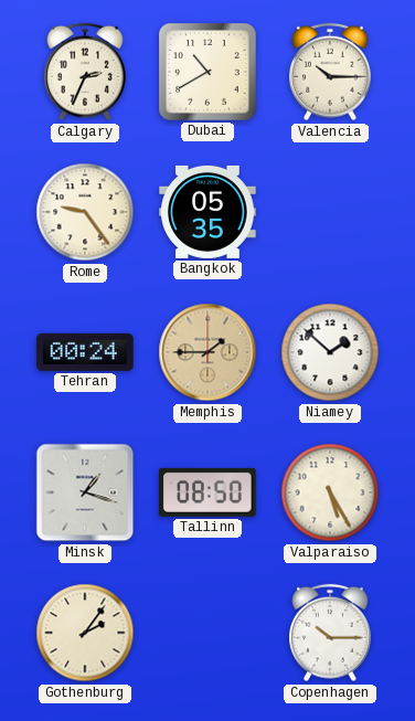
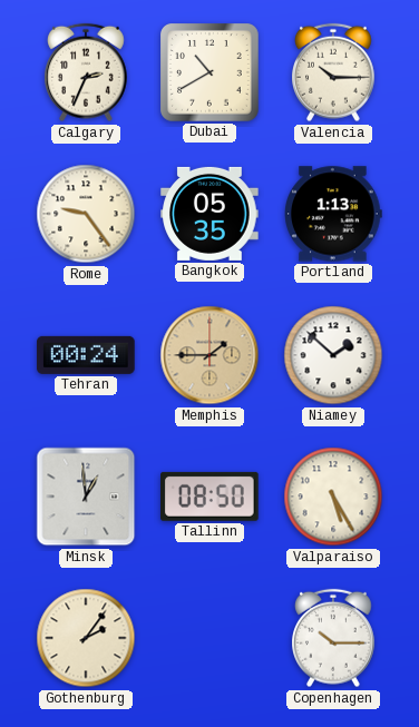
Portland: none -> 1:13 (334, 214)
Minsk: 1:18 -> 12:59 (86, 497)
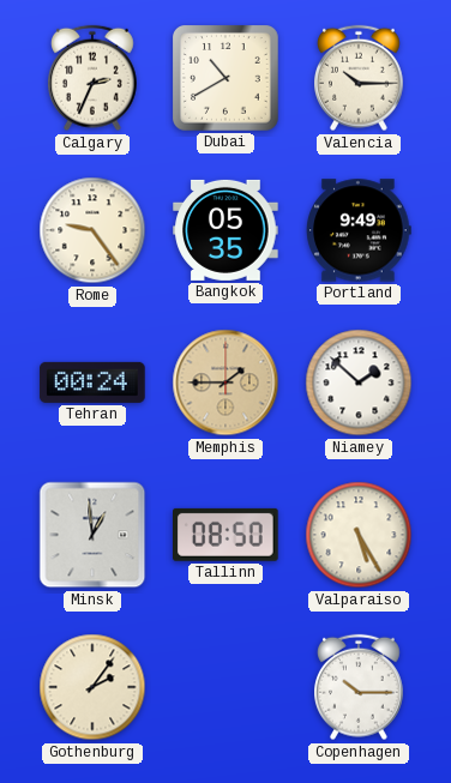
Portland: 1:13 -> 9:49 (360, 230)
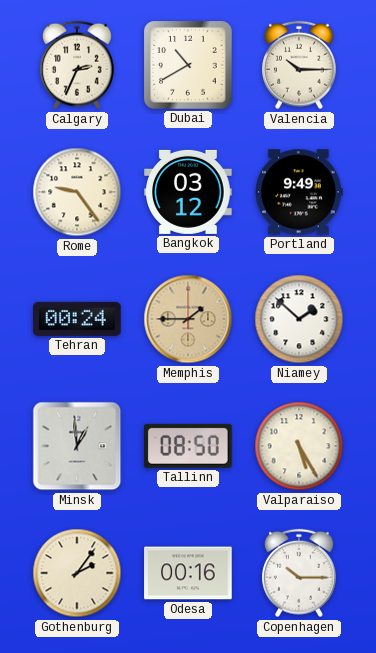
Bangkok: 05:35 -> 03:12 (188, 192)
Odesa: none -> 00:16 (188, 573)
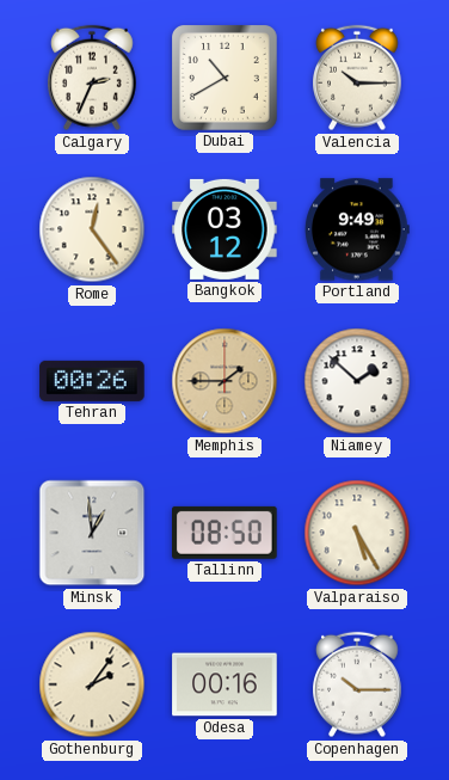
Rome: 9:24 -> 12:24 (92, 229)
Tehran: 00:24 -> 00:26 (92, 381)
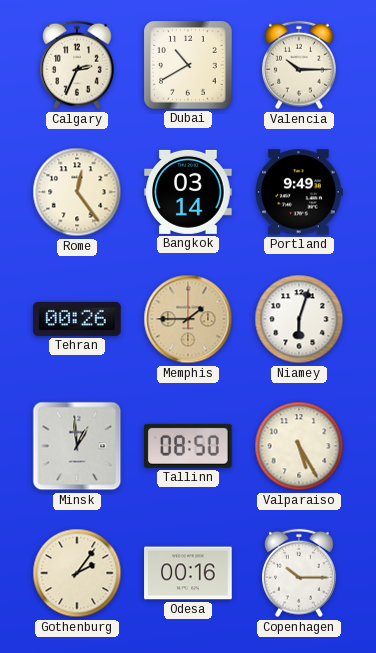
Bangkok: 03:12 -> 03:14 (188, 192)
Niamey: 1:52 -> 6:03 (299, 319)
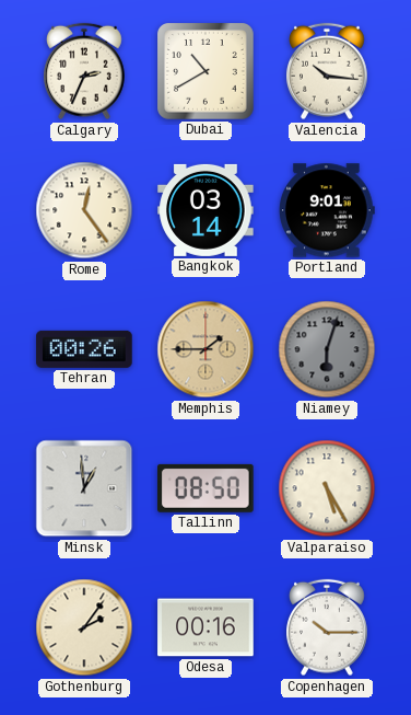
Valencia: 10:15 -> 10:16 (328, 71)
Portland: 9:49 -> 9:01 (328, 210)
Niamey dial: white -> grey (327, 349)
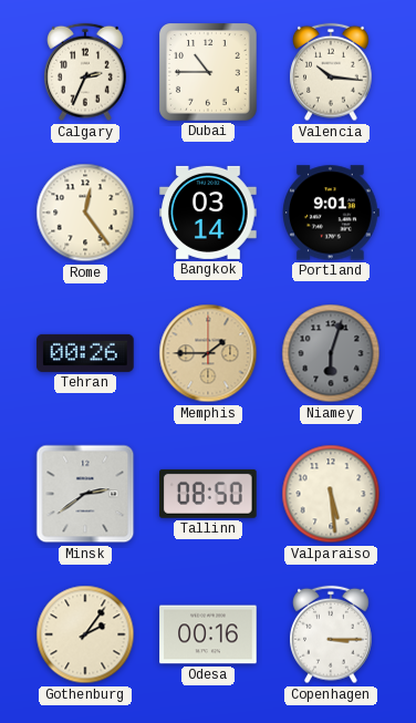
Dubai: 10:40 -> 10:45 (209, 73)
Minsk: 12:59 -> 2:39 (85, 494)
Valparaiso: 5:25 -> 5:29 (331, 494)
Copenhagen: 10:15 -> 3:15 (332, 634)
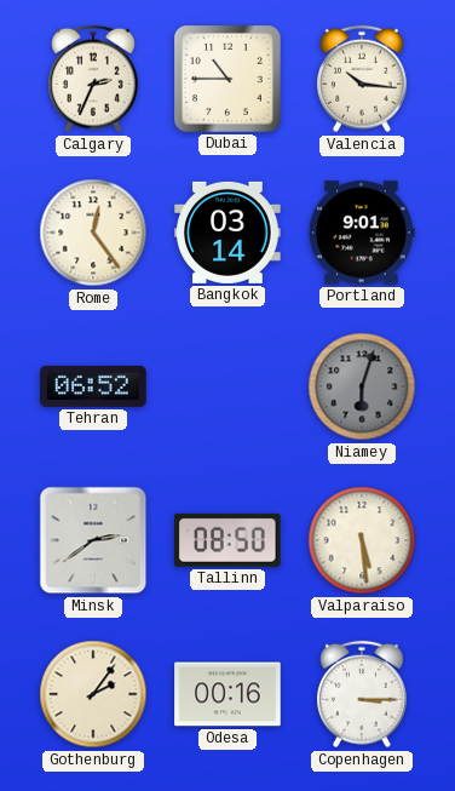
Tehran: 00:26 -> 06:52 (93, 386)
Memphis: 1:45 -> none (208, 353)
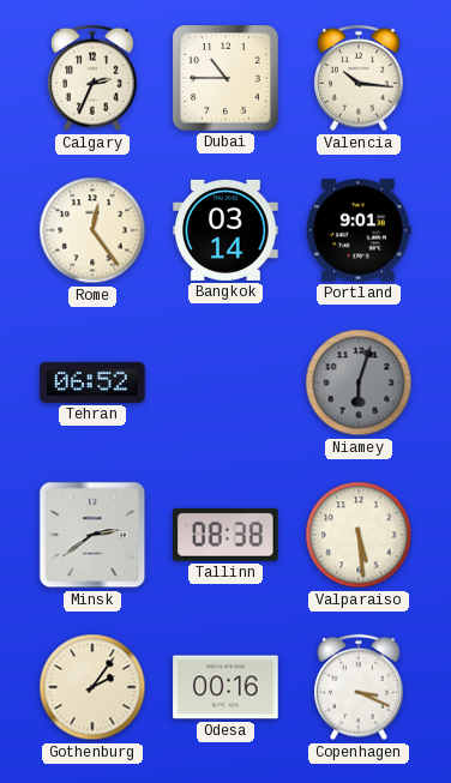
Tallinn: 08:50 -> 08:38 (227, 535)
Copenhagen: 3:15 -> 3:19 (360, 687)
